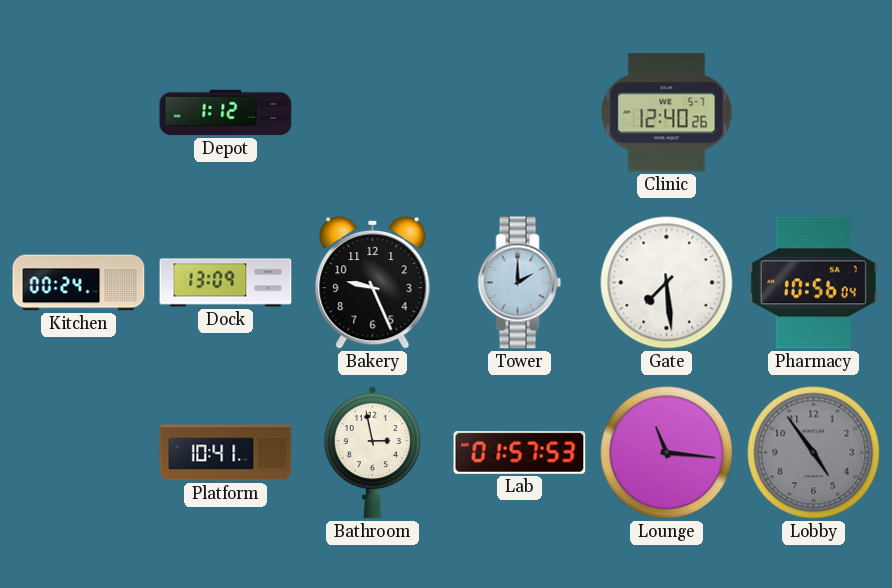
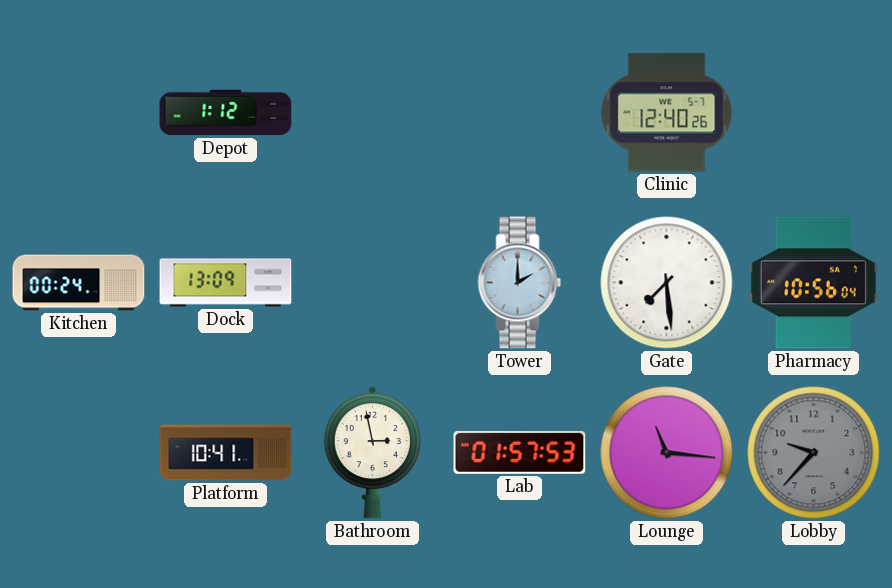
Bakery: 9:26 -> none (373, 282)
Lobby: 4:54 -> 9:37 (814, 453)
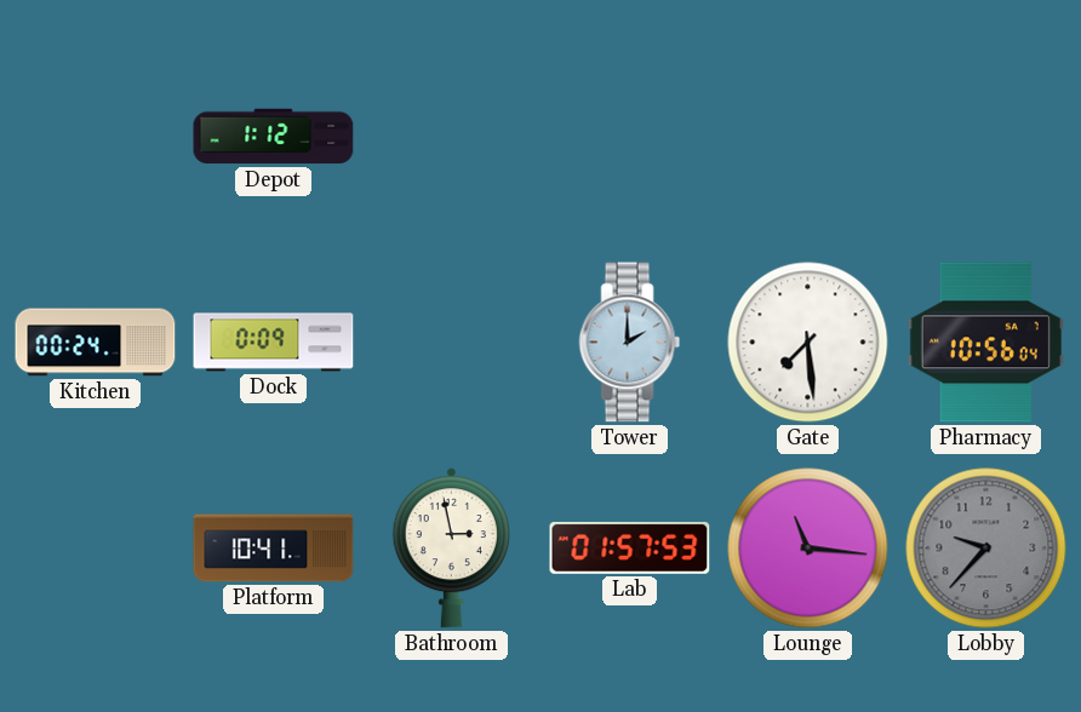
Clinic: 12:40 -> none (667, 113)
Dock: 13:09 -> 0:09 (274, 343)
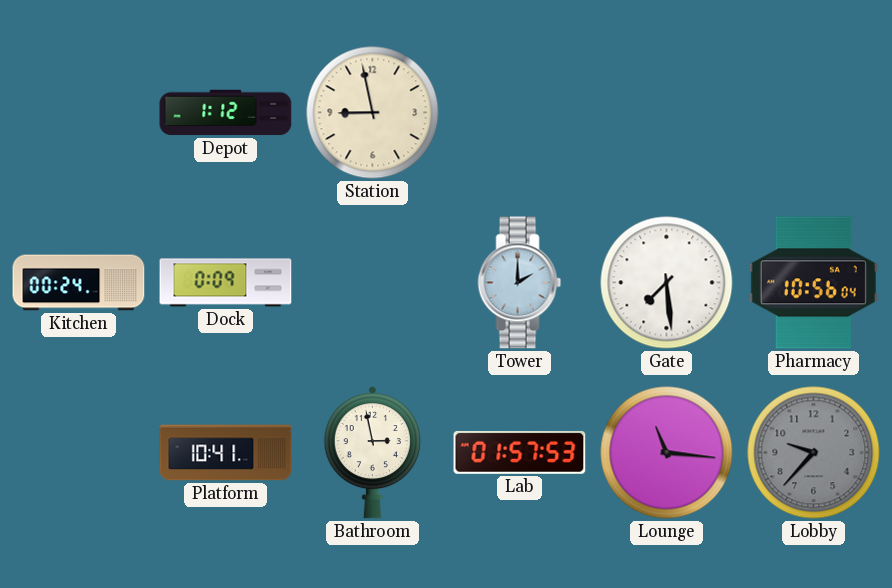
Station: none -> 8:58 (373, 113)
